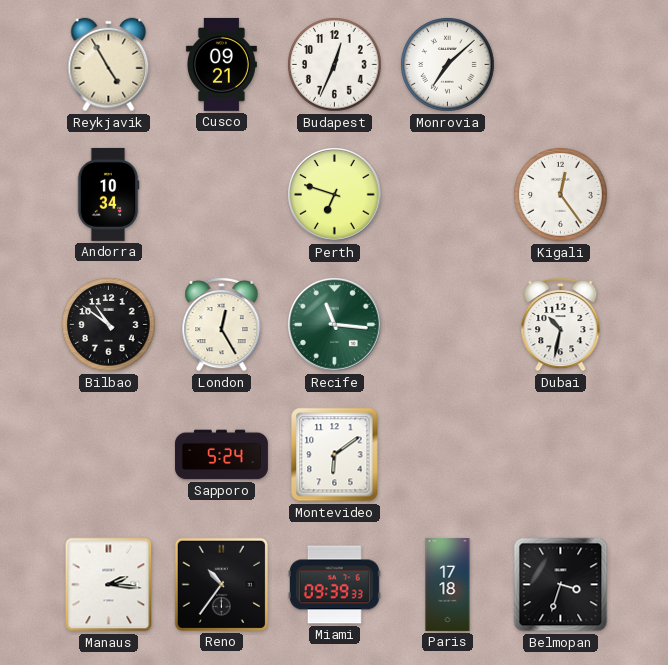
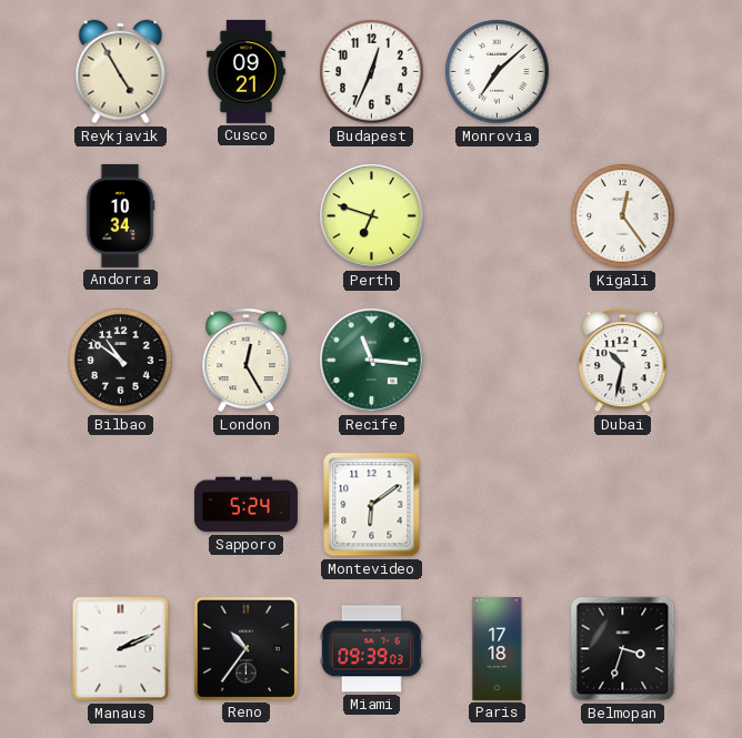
Manaus: 2:16 -> 2:11 (121, 649)
Miami: 09:39:33 -> 09:39:03 (371, 649)
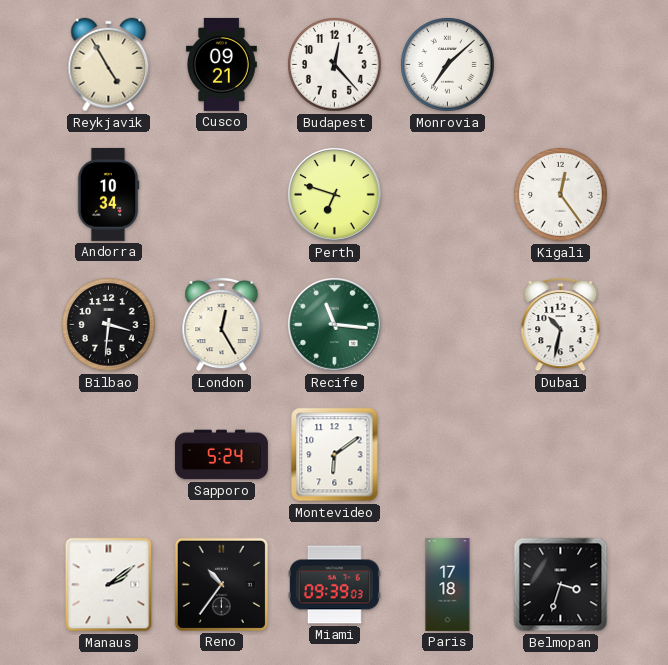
Budapest: 12:34 -> 12:23 (335, 65)
Bilbao: 10:51 -> 3:31 (109, 325)
Manaus: 2:11 -> 2:09 (109, 585)
